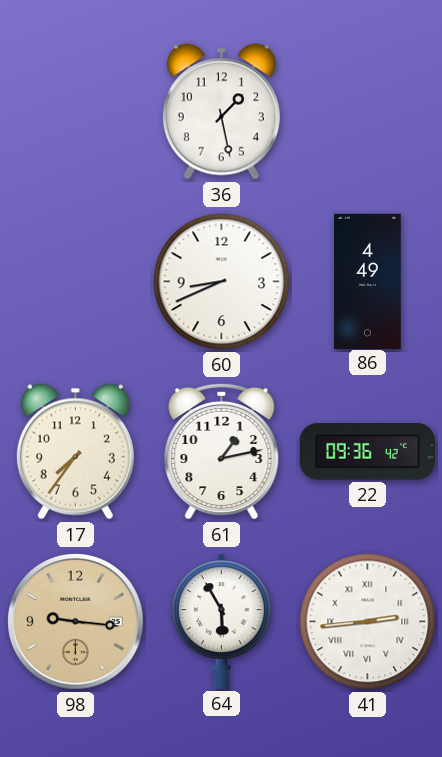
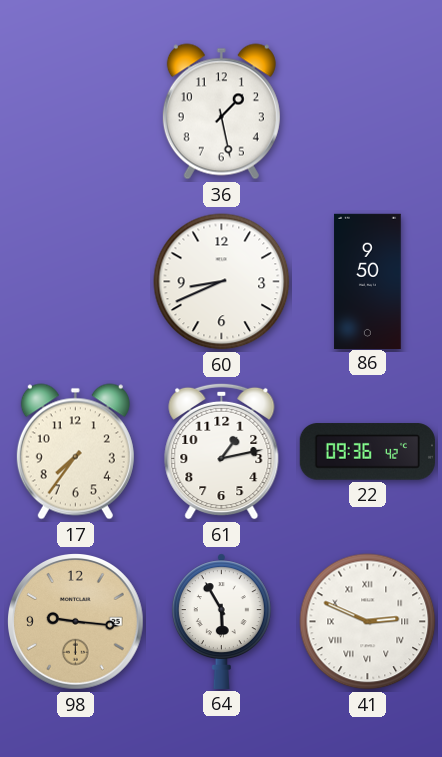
86: 4:49 -> 9:50 (368, 281)
41: 2:44 -> 2:49 (368, 622)
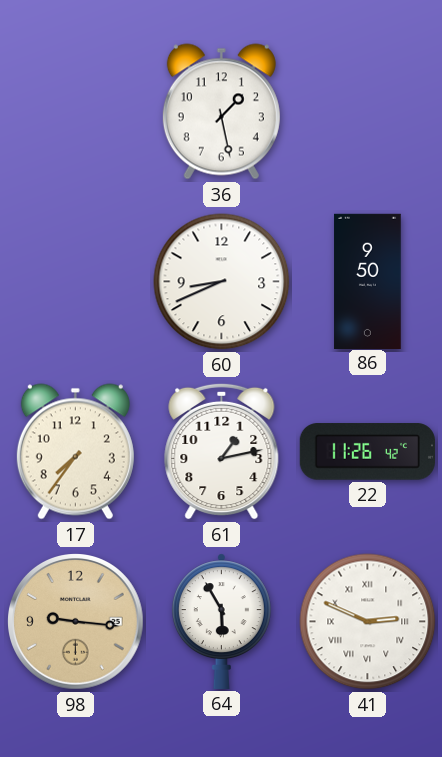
22: 09:36 -> 11:26 (367, 452)
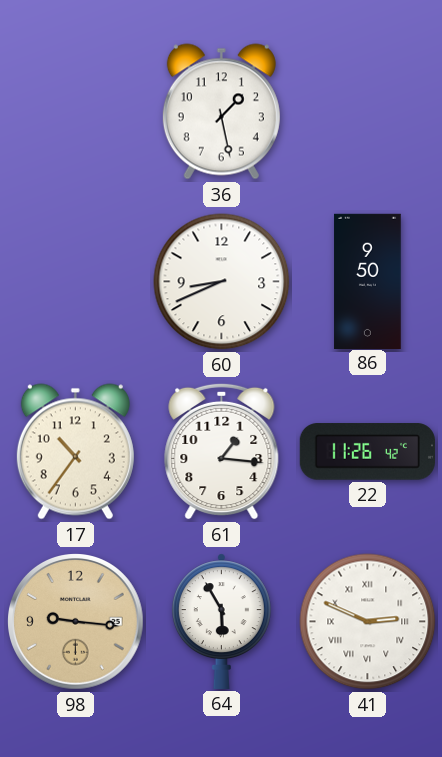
17: 7:36 -> 10:36 (75, 452)
61: 1:13 -> 1:16 (222, 451)
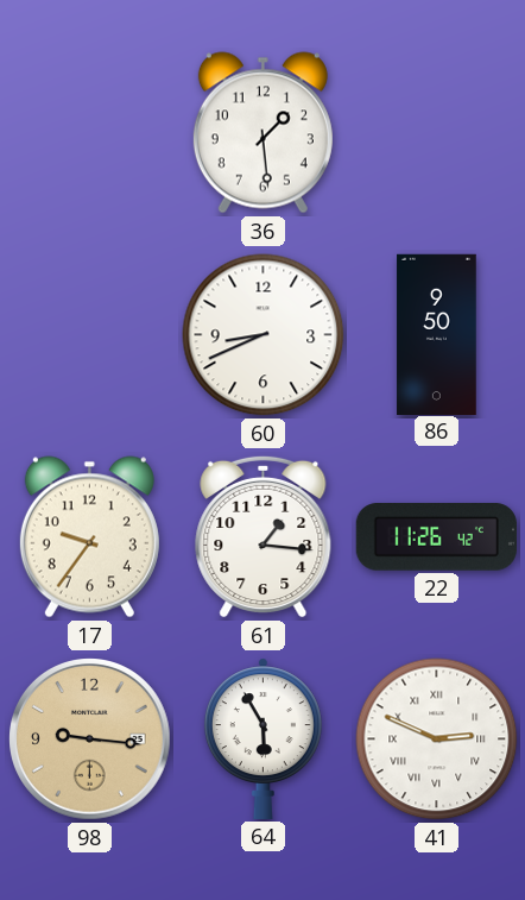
36: 1:28 -> 1:29 (262, 133)
17: 10:36 -> 9:36 (89, 537)
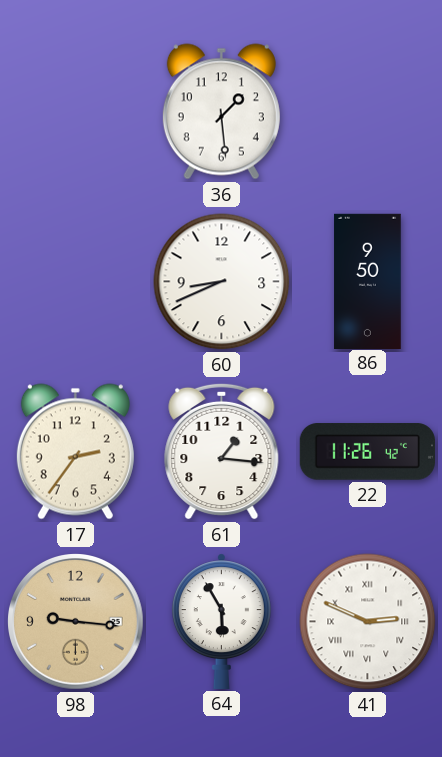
17: 9:36 -> 2:36 (75, 452)
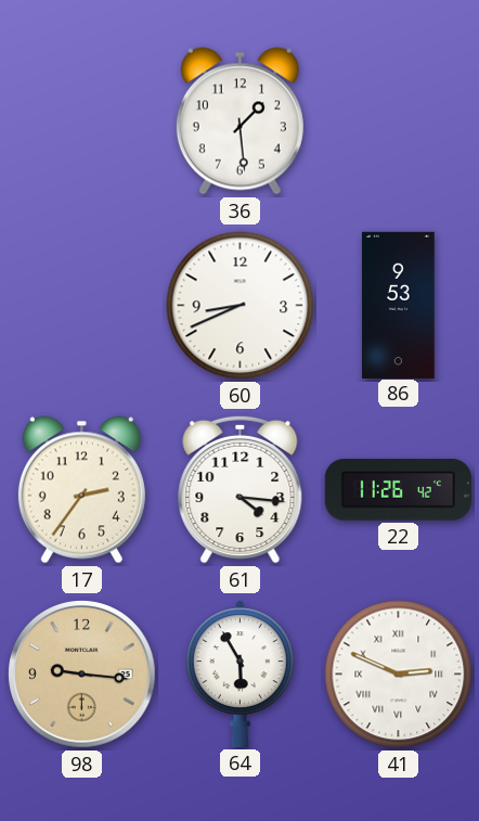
86: 9:50 -> 9:53 (399, 305)
61: 1:16 -> 4:16 (241, 489)
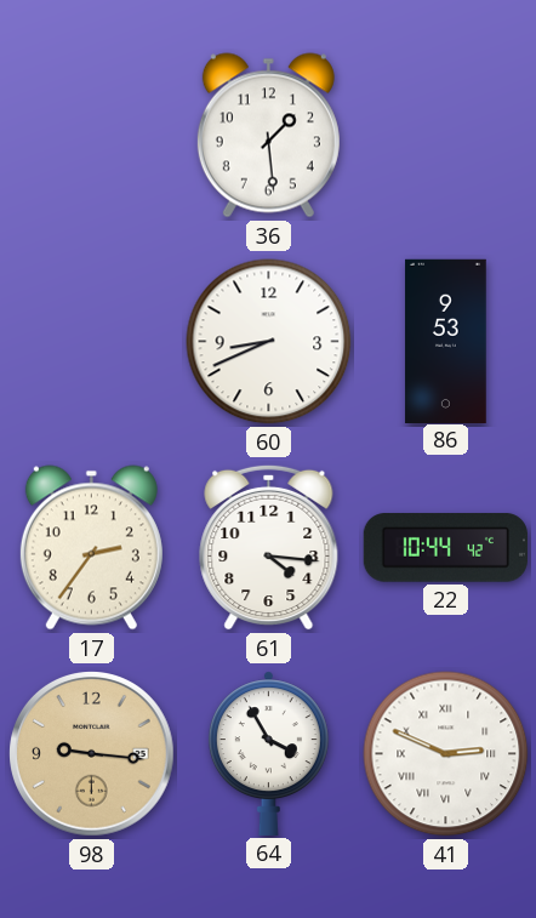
22: 11:26 -> 10:44 (445, 548)
64: 5:55 -> 3:55 (268, 753)
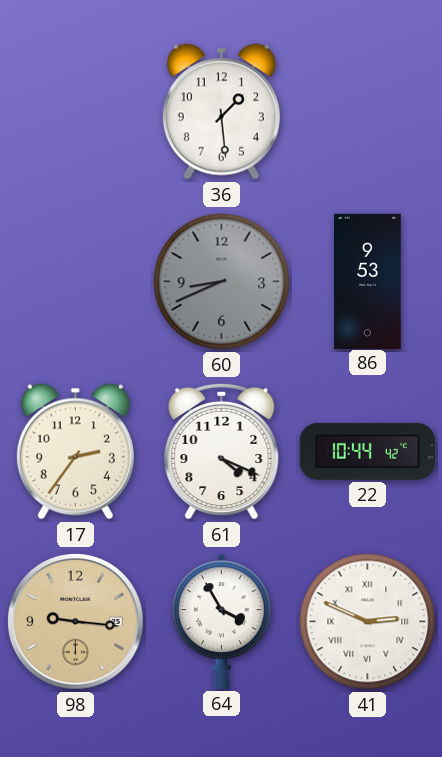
60 dial: white -> grey (222, 282)
61: 4:16 -> 4:19 (222, 451)
